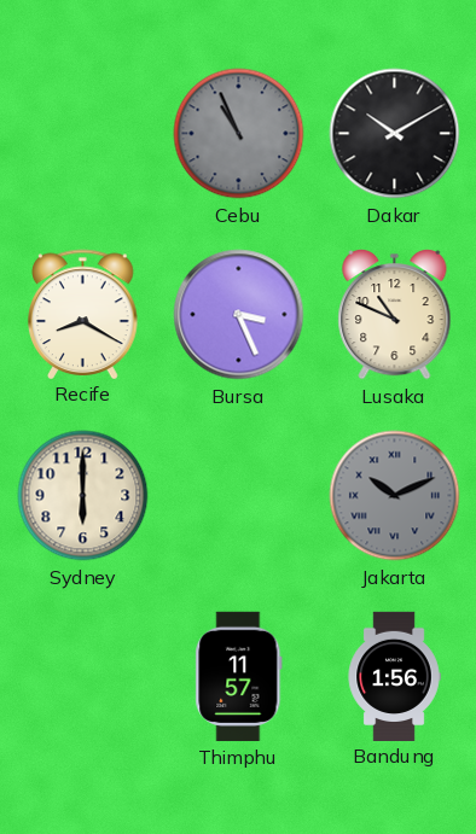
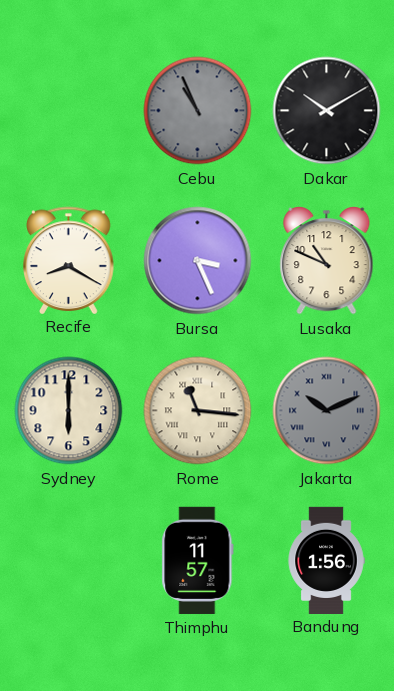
Rome: none -> 11:16 (198, 411)
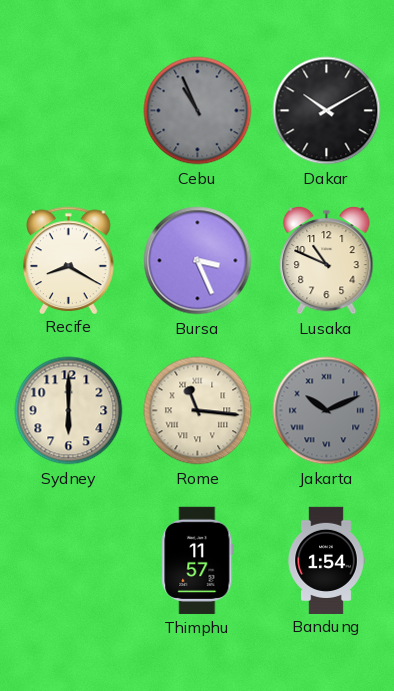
Bandung: 1:56 -> 1:54 (326, 560)
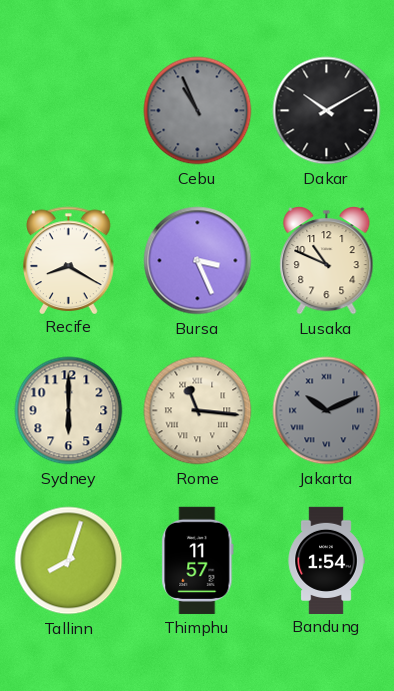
Tallinn: none -> 8:03 (69, 561)
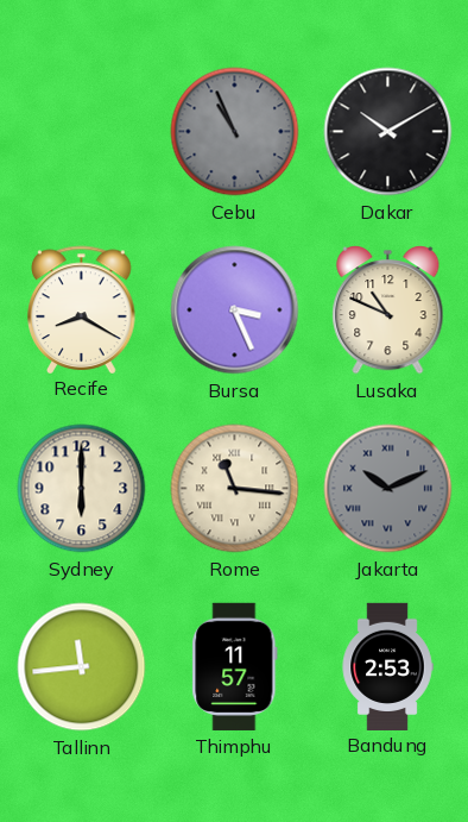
Tallinn: 8:03 -> 11:44 (82, 667)
Bandung: 1:54 -> 2:53 (387, 666)
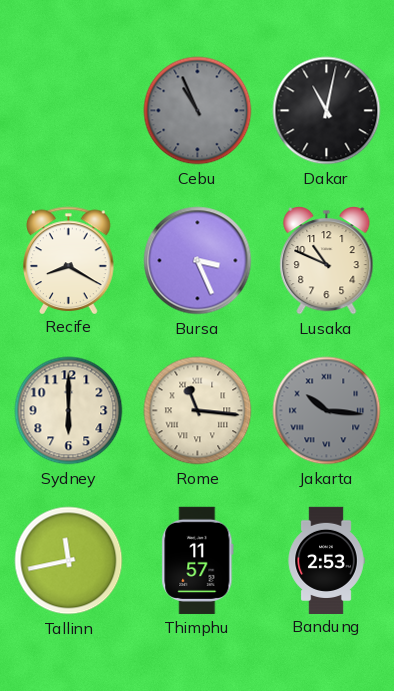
Dakar: 10:10 -> 11:02 (327, 111)
Jakarta: 10:11 -> 10:16 (327, 411)
Tallinn: 11:44 -> 11:43 (69, 561)
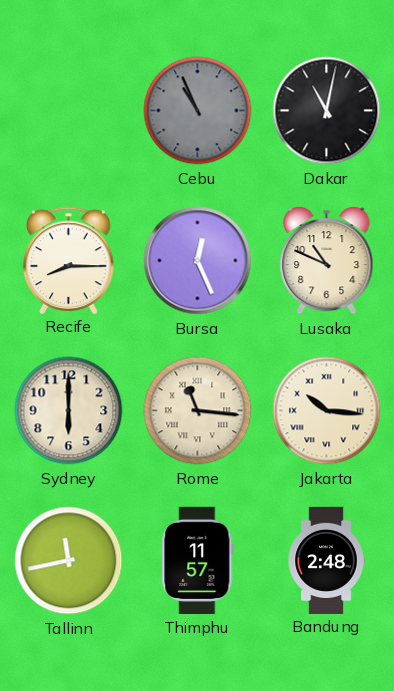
Recife: 8:20 -> 8:15 (69, 260)
Bursa: 3:26 -> 12:26 (198, 261)
Jakarta dial: grey -> cream (327, 411)
Bandung: 2:53 -> 2:48 (326, 560)
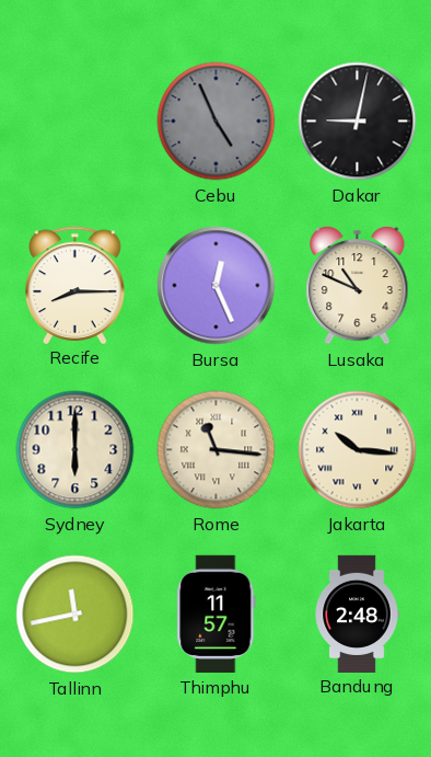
Cebu: 10:56 -> 4:56 (217, 122)
Dakar: 11:02 -> 9:02 (358, 122)
